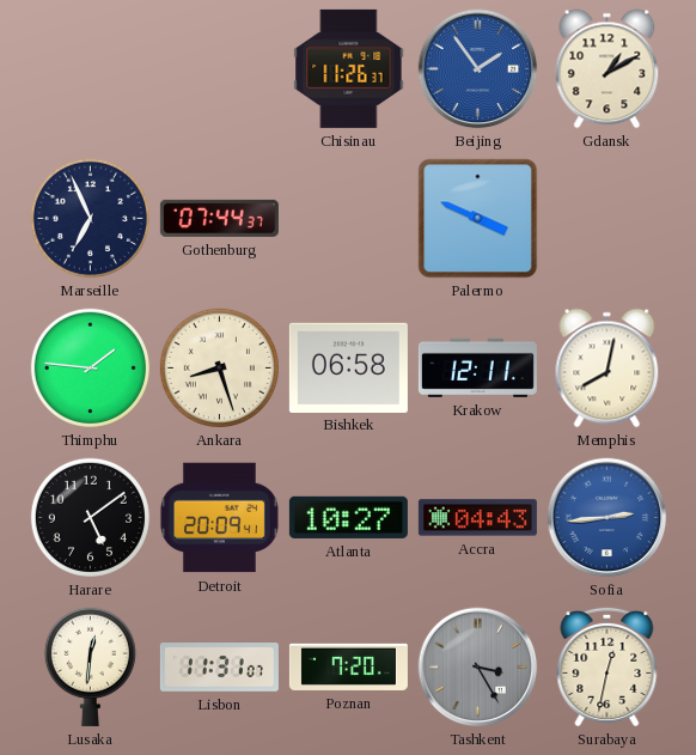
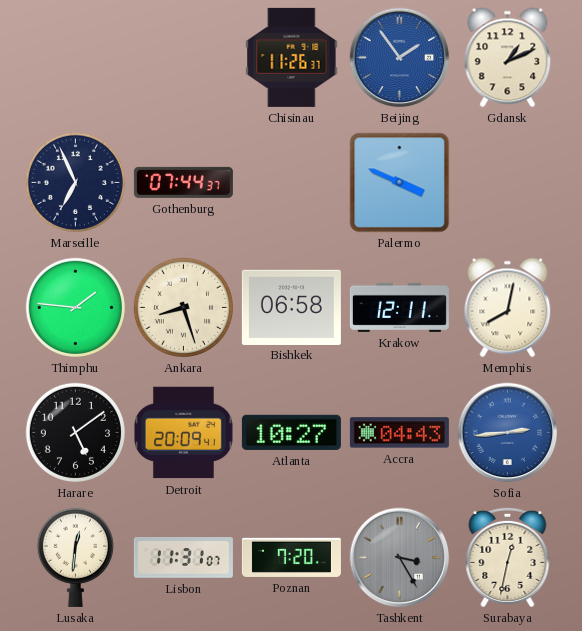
Gdansk: 1:10 -> 1:11 (508, 58)
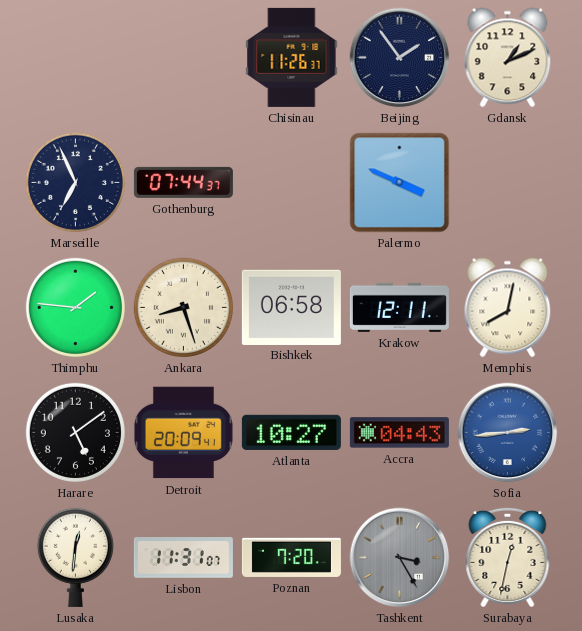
Beijing dial: blue -> navy (400, 58)
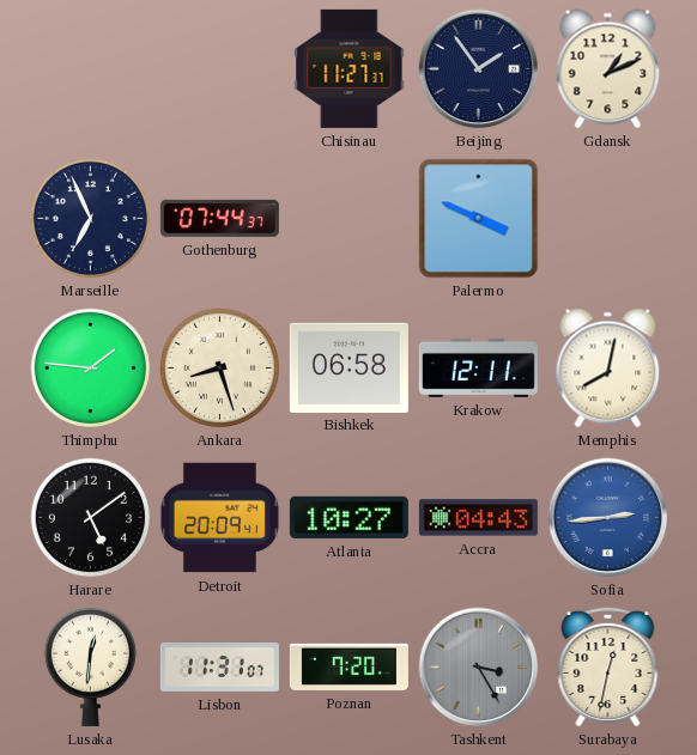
Chisinau: 11:26 -> 11:27 (350, 68)
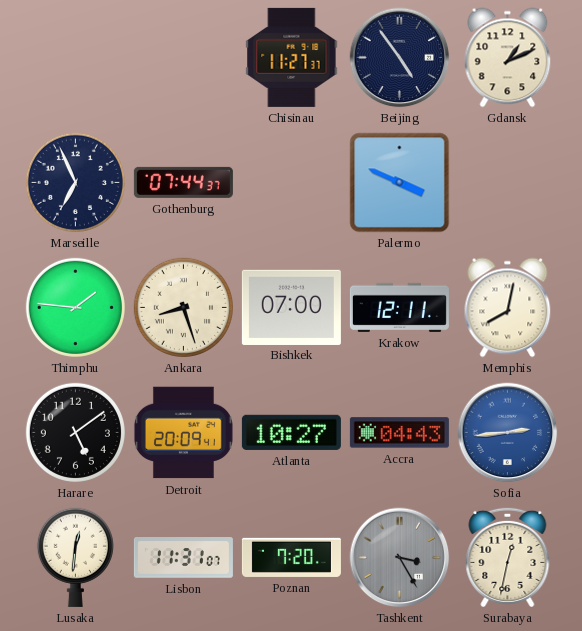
Beijing: 1:54 -> 4:54 (400, 58)
Bishkek: 06:58 -> 07:00 (291, 307)
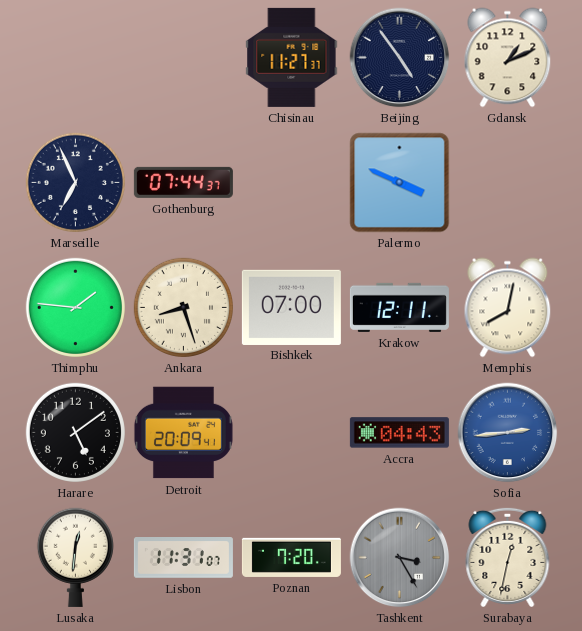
Atlanta: 10:27 -> none (291, 432)
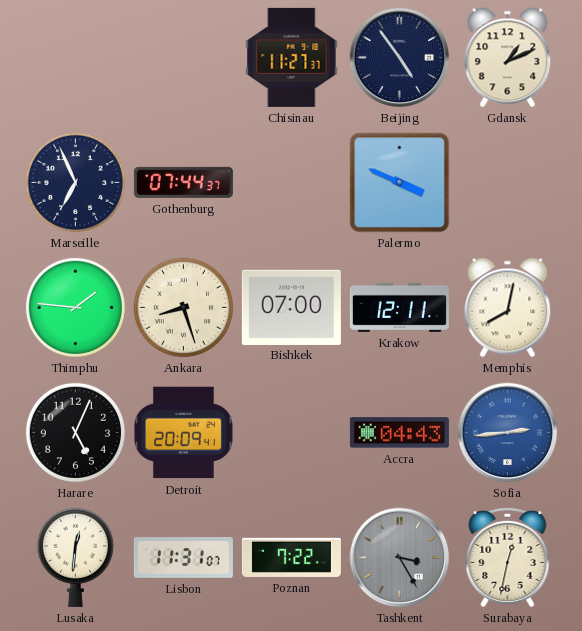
Harare: 5:09 -> 5:04 (75, 432)
Poznan: 7:20 -> 7:22 (291, 557)
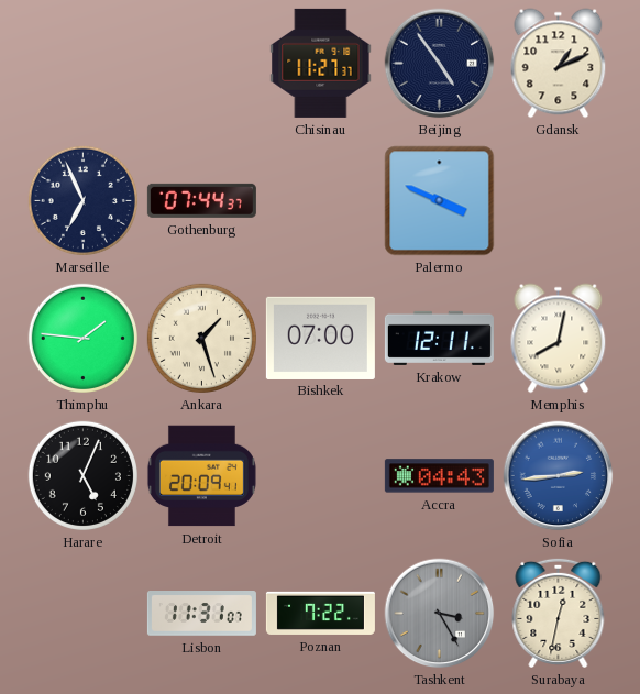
Ankara: 8:27 -> 1:27 (201, 338)
Lusaka: 12:31 -> none (75, 557)
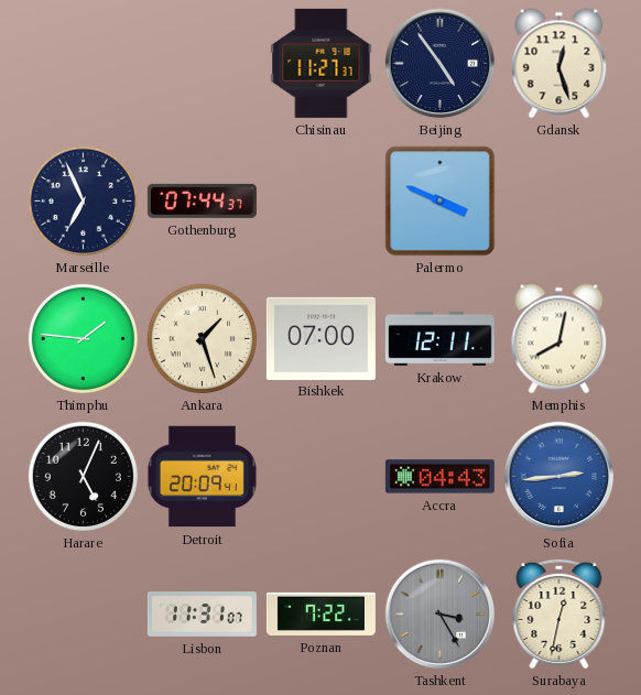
Gdansk: 1:11 -> 12:27 (559, 64)
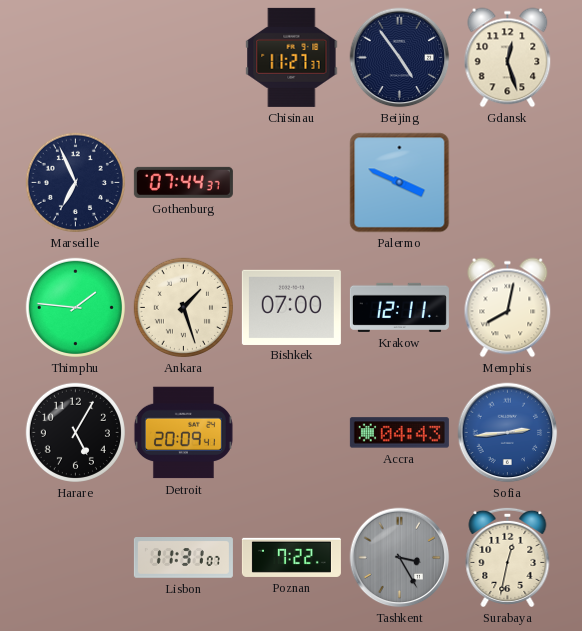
Harare: 5:04 -> 5:05 (75, 432)
